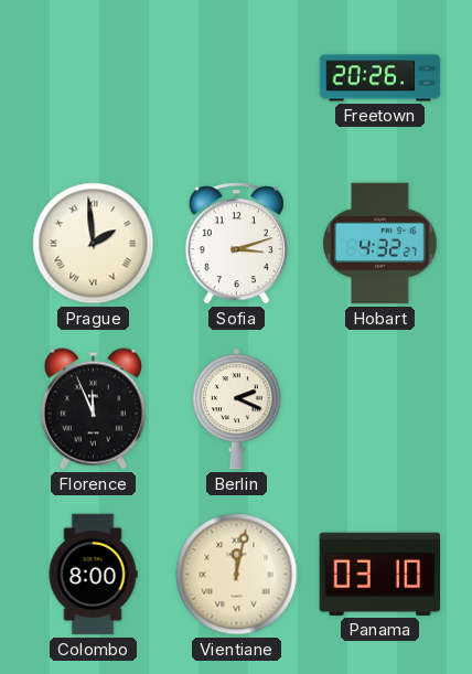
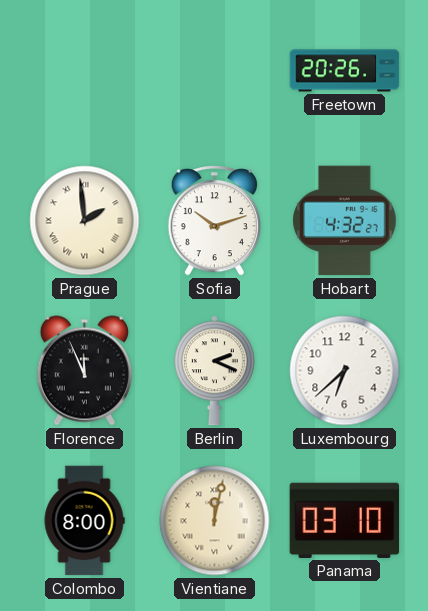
Sofia: 3:12 -> 10:12 (214, 221)
Luxembourg: none -> 6:38 (345, 371)
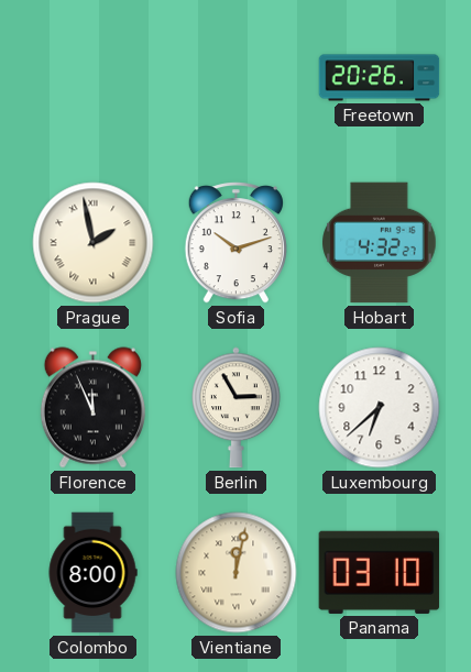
Prague: 1:59 -> 1:58 (94, 243)
Berlin: 2:19 -> 2:55 (237, 408)
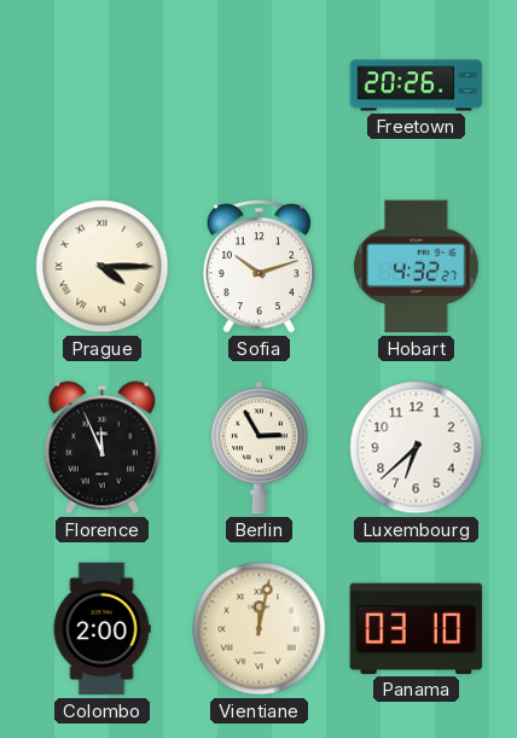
Prague: 1:58 -> 4:15 (103, 267)
Colombo: 8:00 -> 2:00 (101, 629)
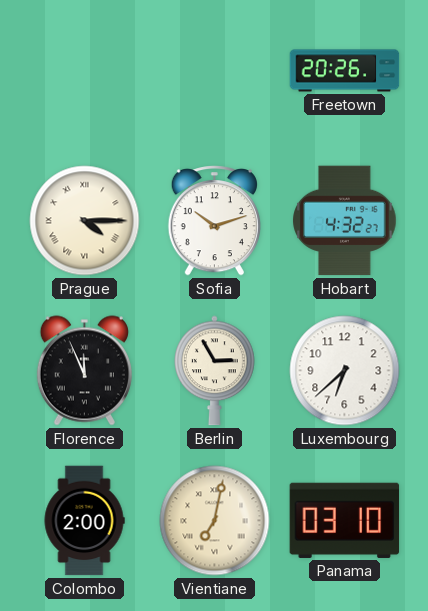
Vientiane: 12:02 -> 7:02 (215, 521)
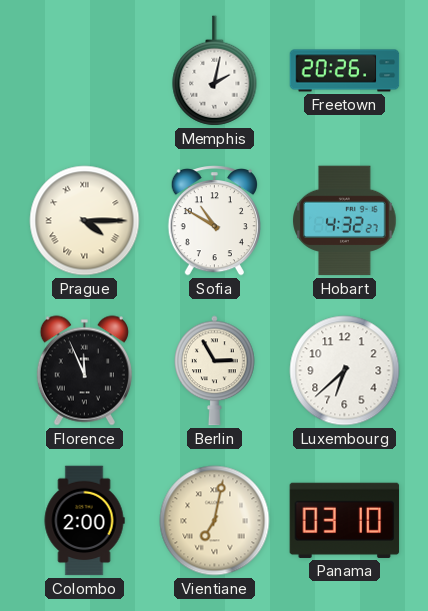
Memphis: none -> 2:02 (215, 71)
Sofia: 10:12 -> 10:50 (214, 221)
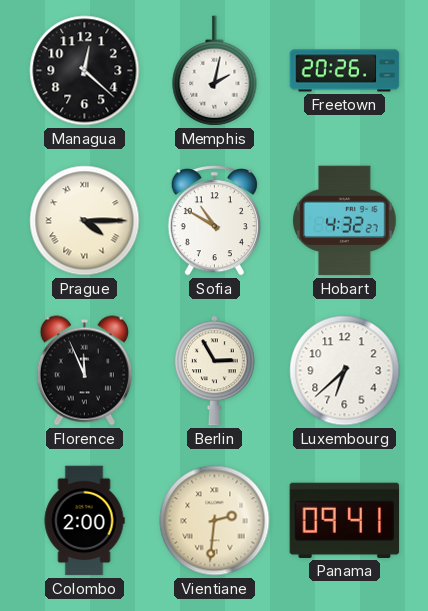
Managua: none -> 12:22 (85, 71)
Vientiane: 7:02 -> 2:31 (215, 521)
Panama: 03:10 -> 09:41 (345, 520)
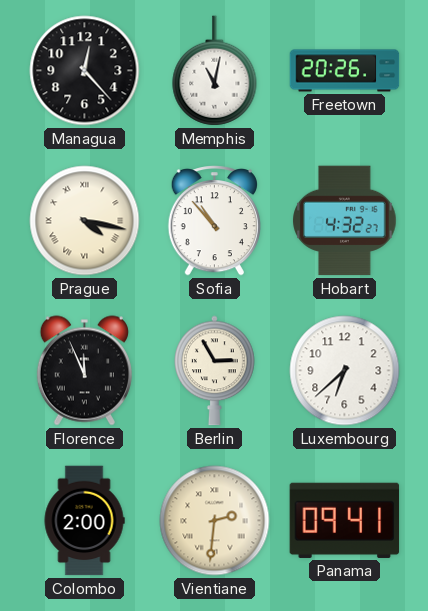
Managua: 12:22 -> 12:23 (85, 71)
Memphis: 2:02 -> 11:02 (215, 71)
Prague: 4:15 -> 4:17 (85, 221)
Sofia: 10:50 -> 10:53 (214, 221)
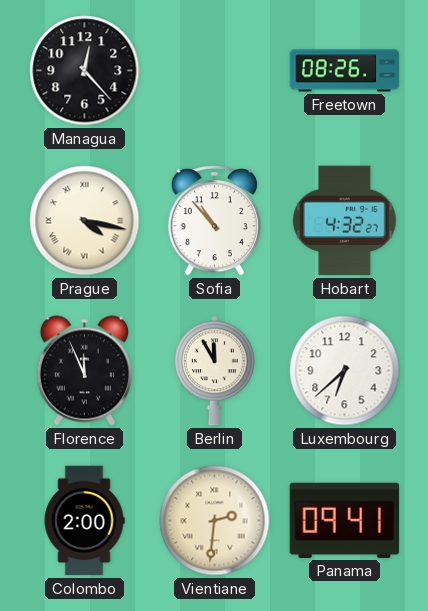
Memphis: 11:02 -> none (215, 71)
Freetown: 20:26 -> 08:26 (345, 71)
Berlin: 2:55 -> 11:55 (215, 371)
